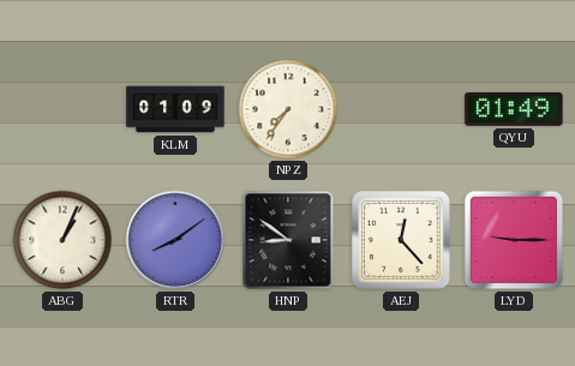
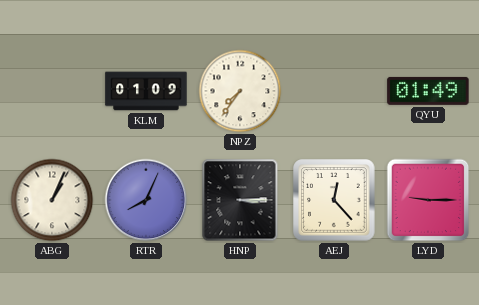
RTR: 8:09 -> 8:04 (146, 200)
HNP: 8:51 -> 3:15 (240, 200)
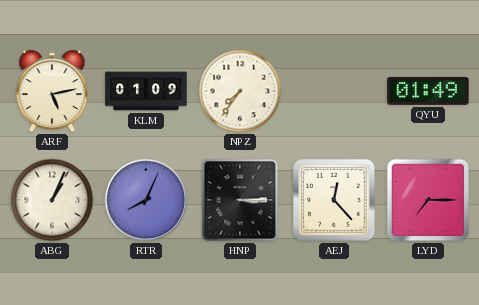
ARF: none -> 5:13 (52, 91)
LYD: 9:15 -> 7:15 (428, 200)
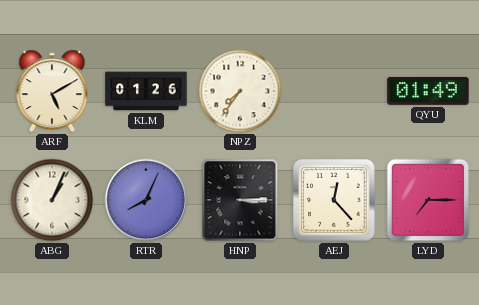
ARF: 5:13 -> 5:10 (52, 91)
KLM: 01:09 -> 01:26 (146, 91)
